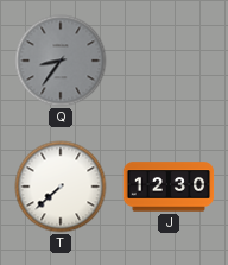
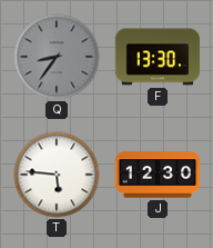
F: none -> 13:30 (158, 57)
T: 7:38 -> 5:46 (57, 175)
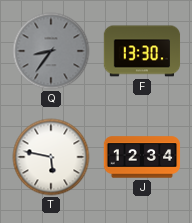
T: 5:46 -> 5:47 (51, 157)
J: 12:30 -> 12:34 (142, 157)
